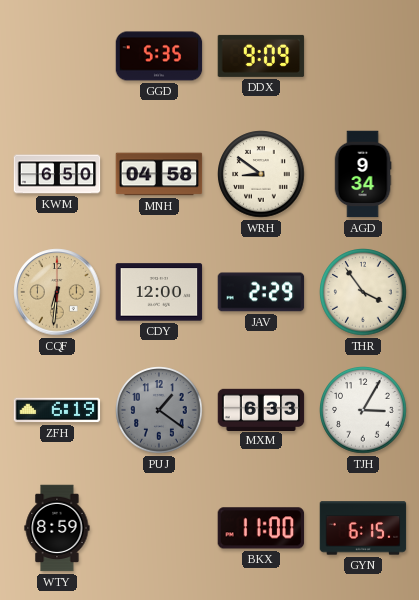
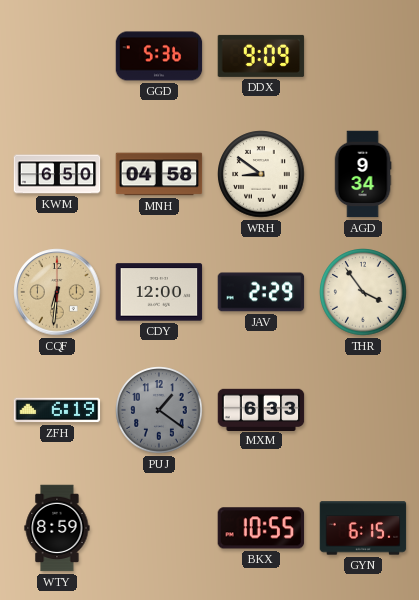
GGD: 5:35 -> 5:36 (159, 56)
TJH: 3:05 -> none (363, 410)
BKX: 11:00 -> 10:55 (261, 528)
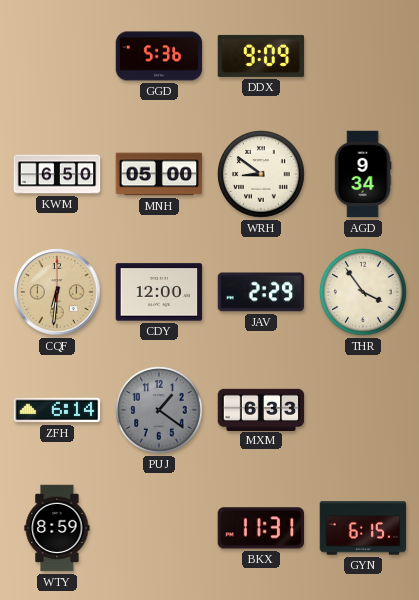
MNH: 04:58 -> 05:00 (159, 174)
ZFH: 6:19 -> 6:14 (57, 410)
BKX: 10:55 -> 11:31 (261, 528)
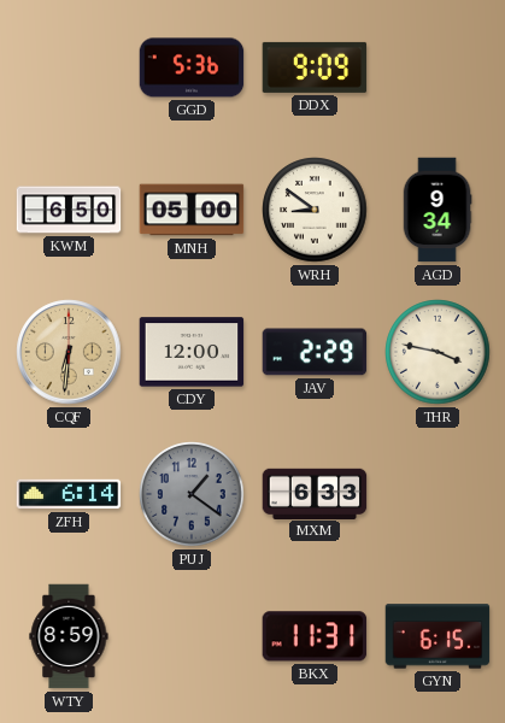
THR: 3:54 -> 3:47 (438, 352)
